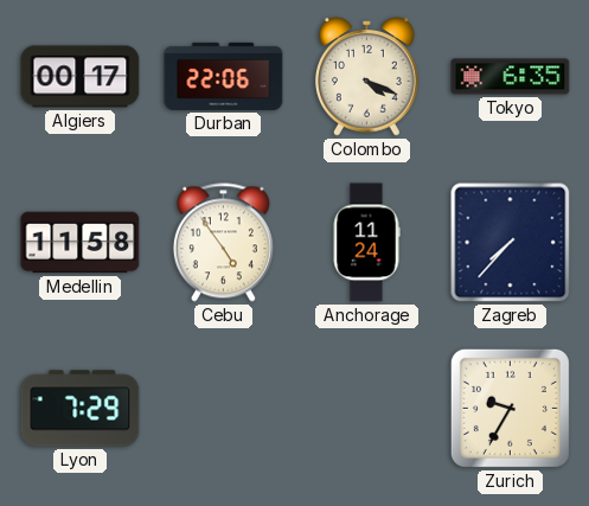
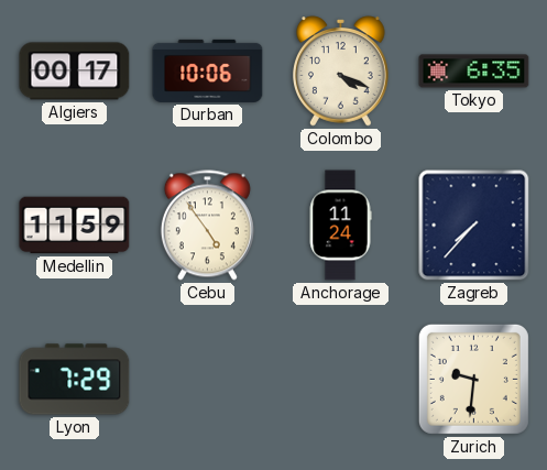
Durban: 22:06 -> 10:06 (208, 70)
Medellin: 11:58 -> 11:59 (75, 226)
Zurich: 9:35 -> 9:31 (473, 379)
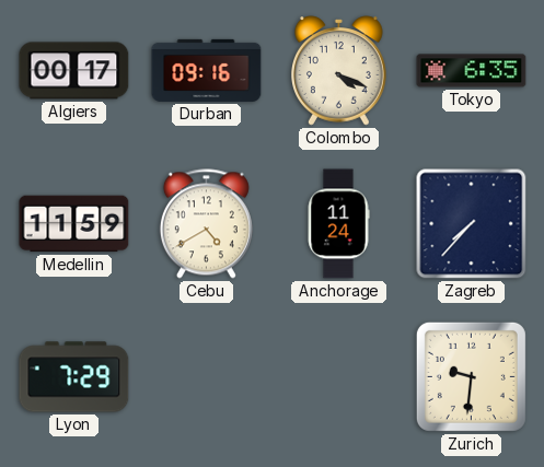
Durban: 10:06 -> 09:16 (207, 70)
Cebu: 4:54 -> 4:40 (206, 224)
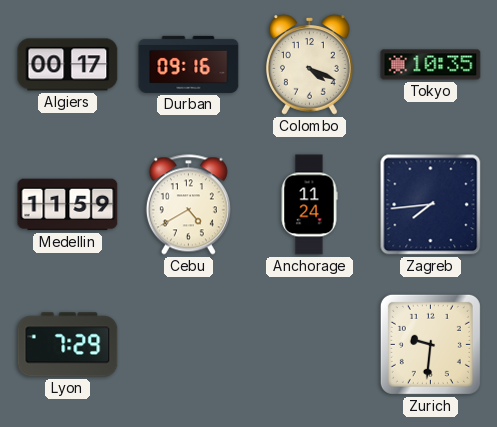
Tokyo: 6:35 -> 10:35 (431, 65)
Zagreb: 7:37 -> 7:44 (431, 205)
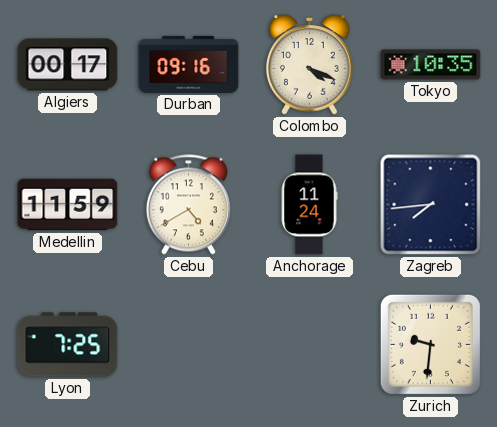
Lyon: 7:29 -> 7:25 (68, 345)
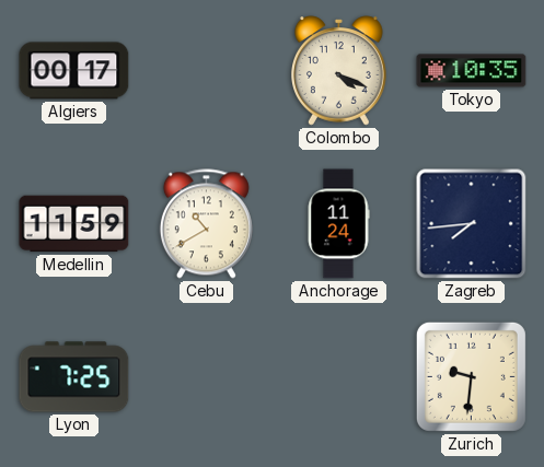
Durban: 09:16 -> none (189, 64)
Cebu: 4:40 -> 10:40 (206, 224)
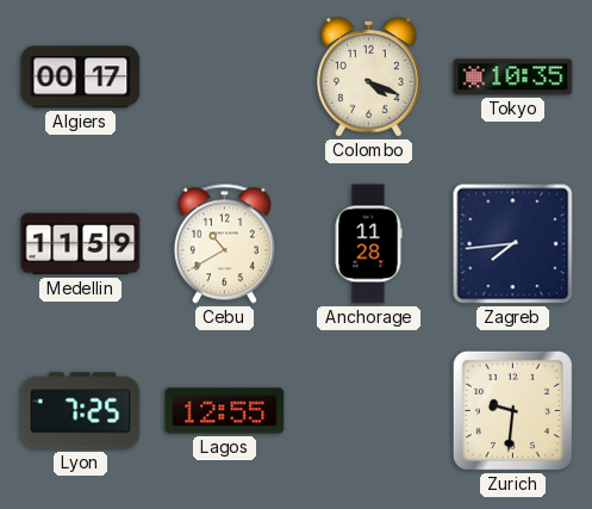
Anchorage: 11:24 -> 11:28 (368, 244)
Lagos: none -> 12:55 (225, 411)
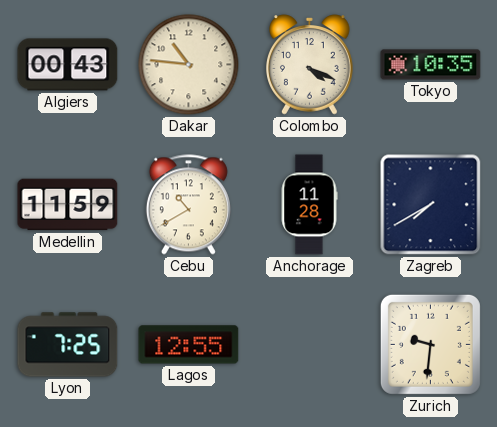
Algiers: 00:17 -> 00:43 (68, 65)
Dakar: none -> 10:46 (189, 65)
Zagreb: 7:44 -> 7:40 (431, 205)
